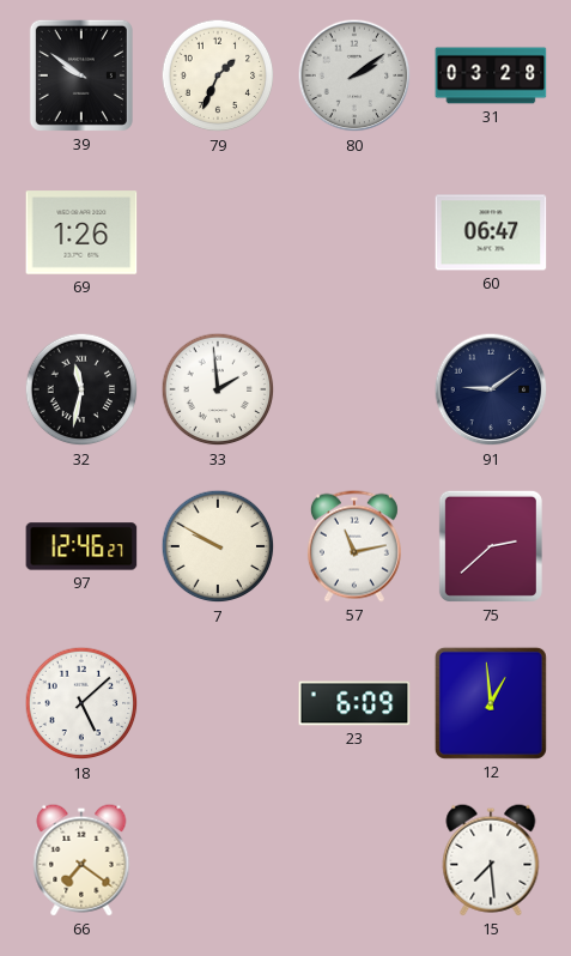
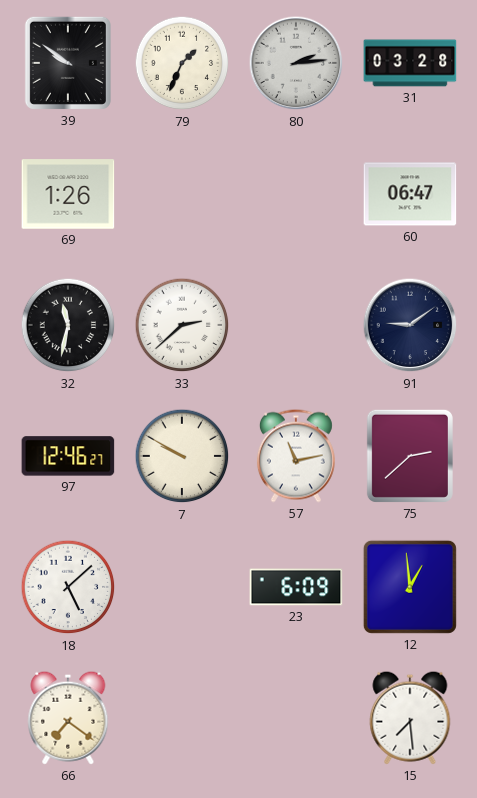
80: 2:09 -> 2:14 (296, 63)
33: 1:59 -> 2:38 (182, 325)
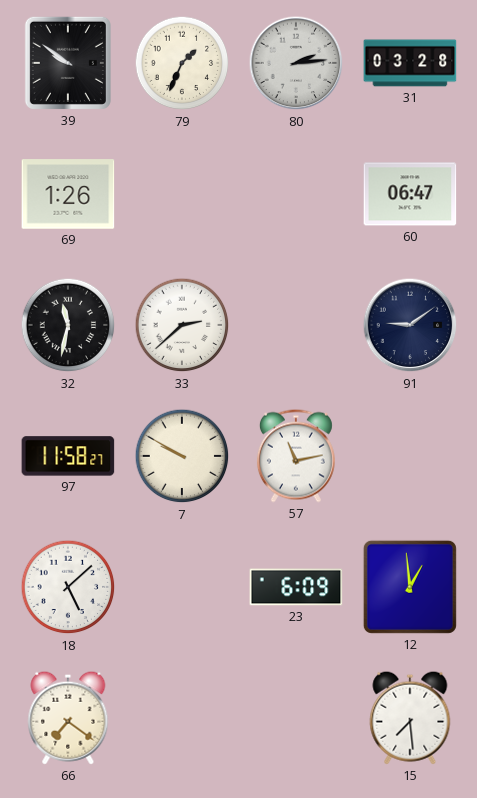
97: 12:46 -> 11:58 (68, 456)
75: 2:38 -> none (410, 456)
